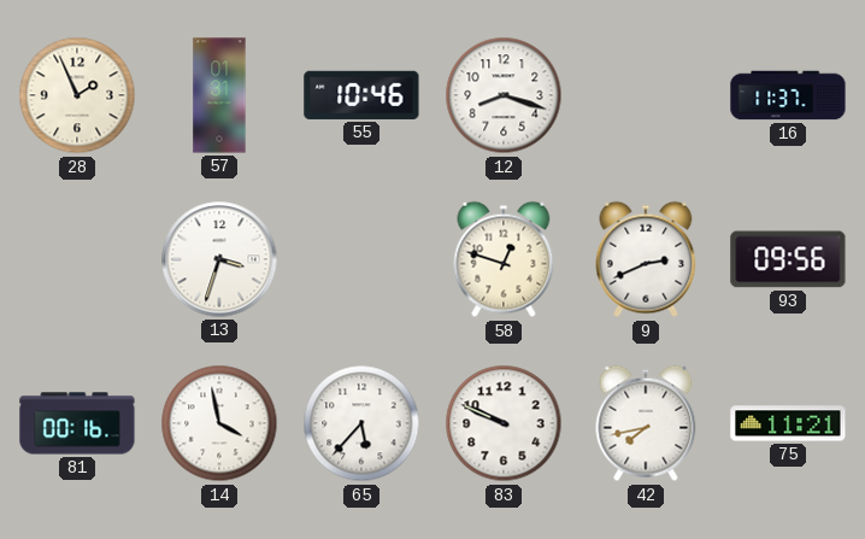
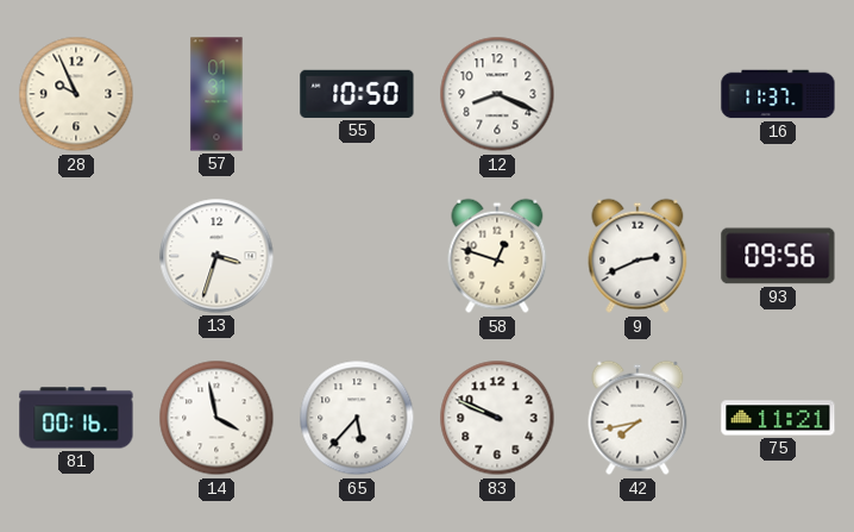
28: 1:56 -> 9:56 (76, 94)
55: 10:46 -> 10:50 (357, 94)
12: 8:18 -> 8:19 (497, 94)
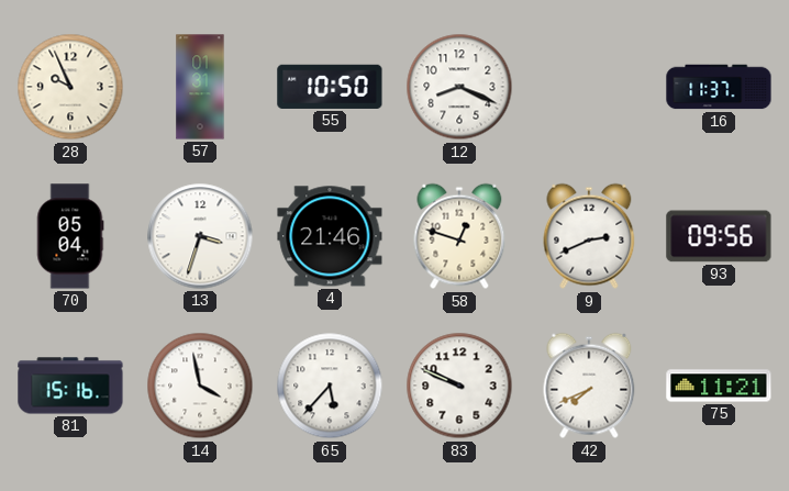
70: none -> 05:04 (70, 236)
4: none -> 21:46 (330, 236)
81: 00:16 -> 15:16 (70, 386)
42: 7:43 -> 7:41 (589, 386)
